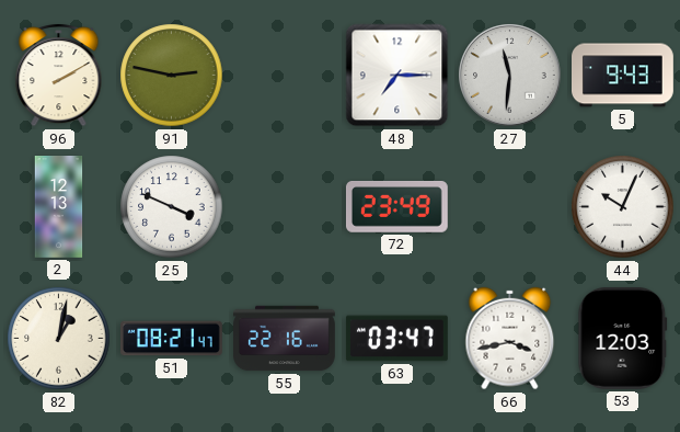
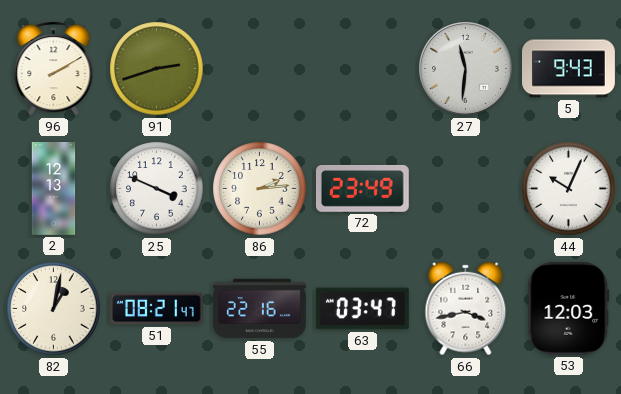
91: 2:47 -> 2:42 (157, 69)
48: 7:15 -> none (397, 76)
86: none -> 2:14 (260, 189)
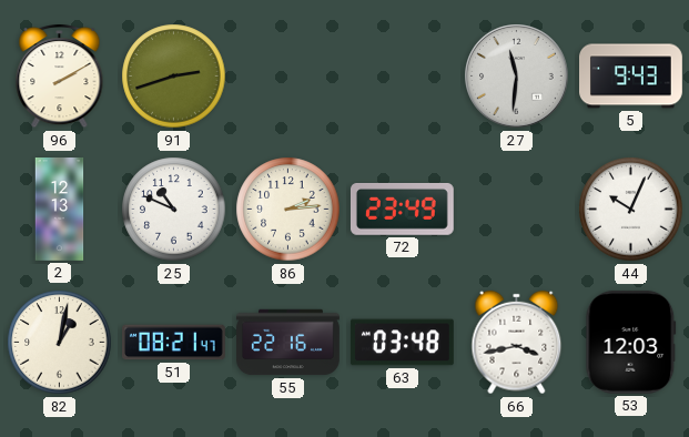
25: 3:49 -> 10:49 (174, 210)
63: 03:47 -> 03:48 (402, 343)
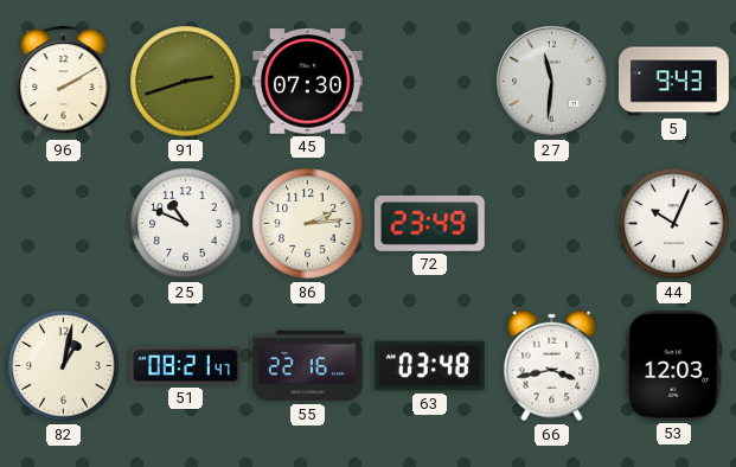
45: none -> 07:30 (307, 82)
2: 12:13 -> none (60, 210)
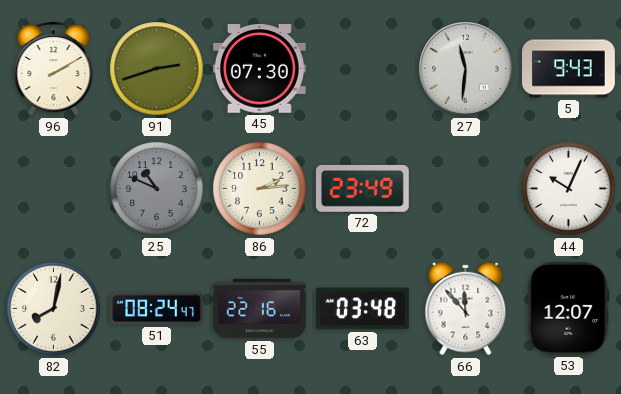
25 dial: white -> grey (157, 189)
82: 1:02 -> 8:02 (54, 309)
51: 08:21 -> 08:24 (157, 309)
66: 3:43 -> 11:53 (466, 309)
53: 12:03 -> 12:07 (569, 308)
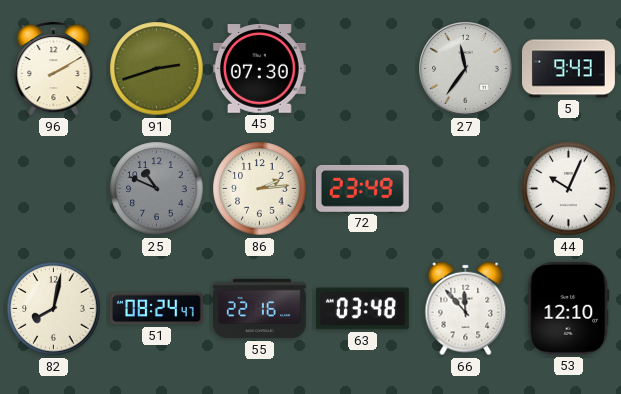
27: 11:31 -> 11:36 (466, 69)
53: 12:07 -> 12:10 (569, 308)
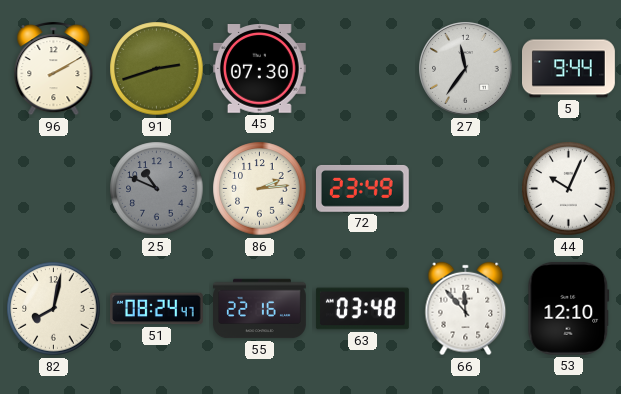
5: 9:43 -> 9:44 (569, 69)
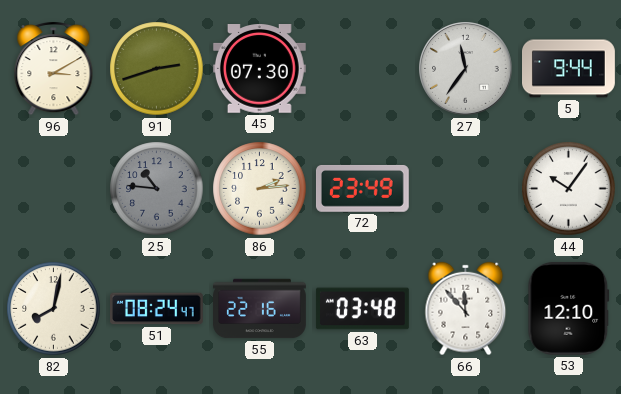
96: 2:10 -> 3:10 (54, 68)
25: 10:49 -> 10:46 (157, 189)
44: 10:04 -> 10:06 (569, 189)
